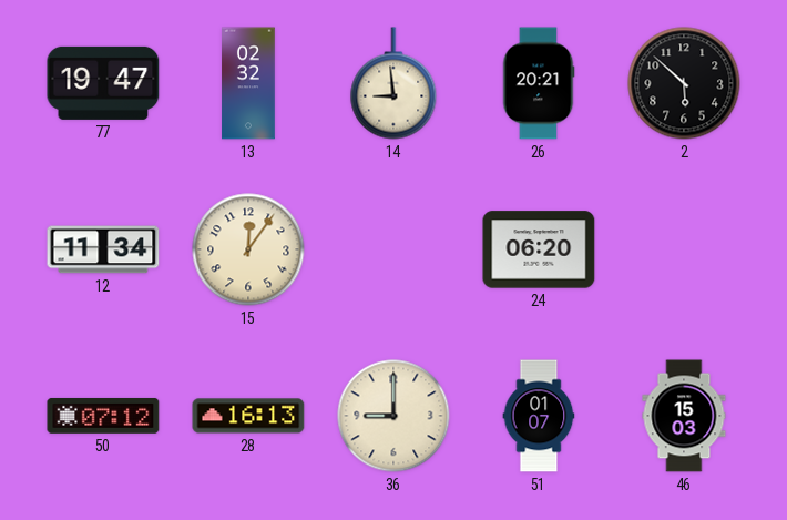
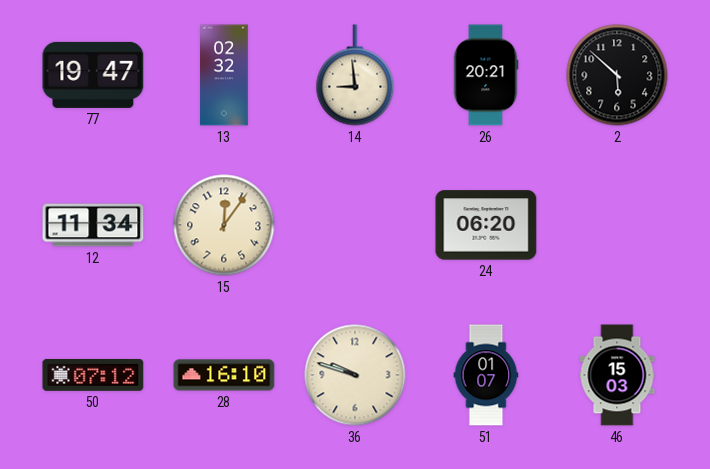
28: 16:13 -> 16:10 (224, 375)
36: 9:00 -> 9:48 (355, 375)
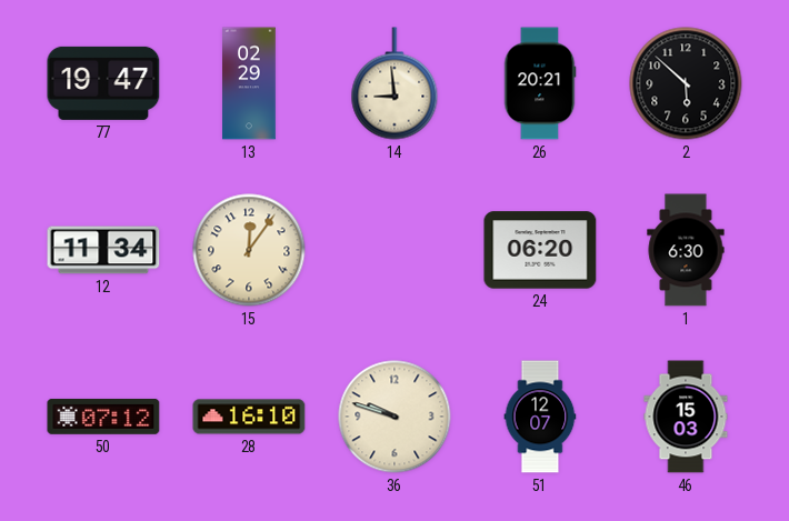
13: 02:32 -> 02:29 (249, 83)
1: none -> 6:30 (686, 250)
51: 01:07 -> 12:07 (540, 417)
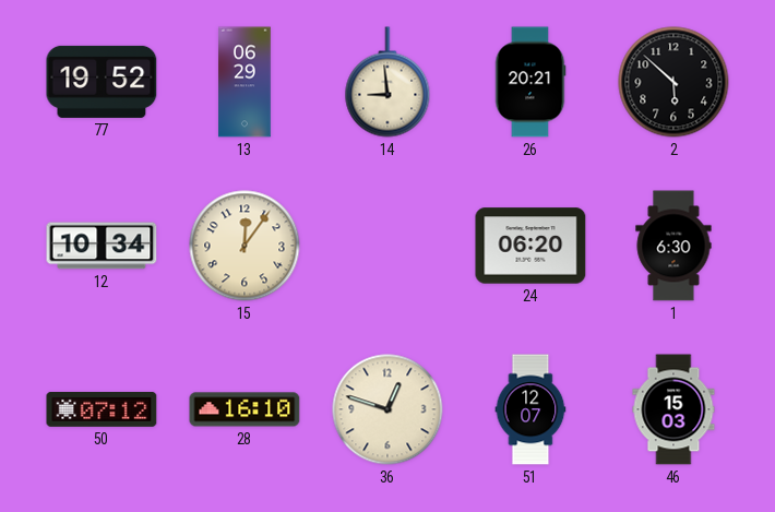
77: 19:47 -> 19:52 (102, 82)
13: 02:29 -> 06:29 (245, 82)
12: 11:34 -> 10:34 (102, 246)
36: 9:48 -> 12:48 (388, 409)
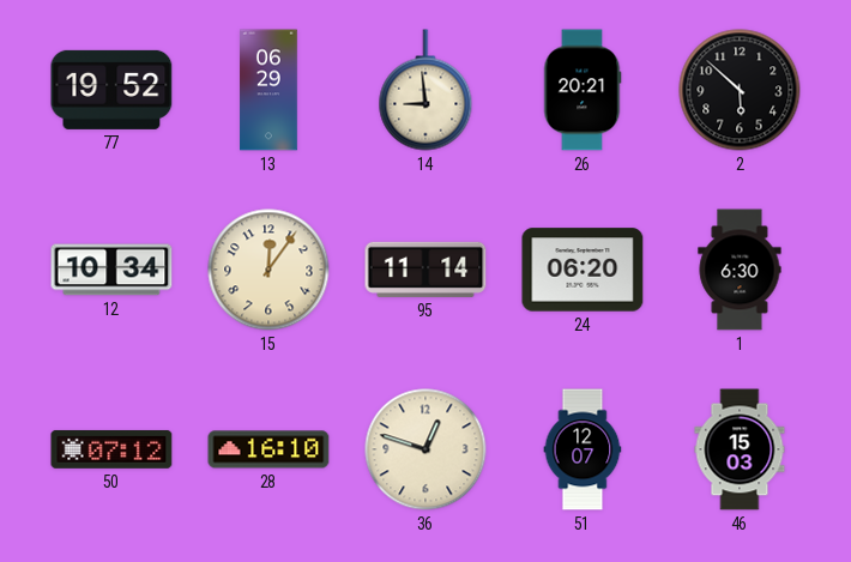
95: none -> 11:14 (425, 270)
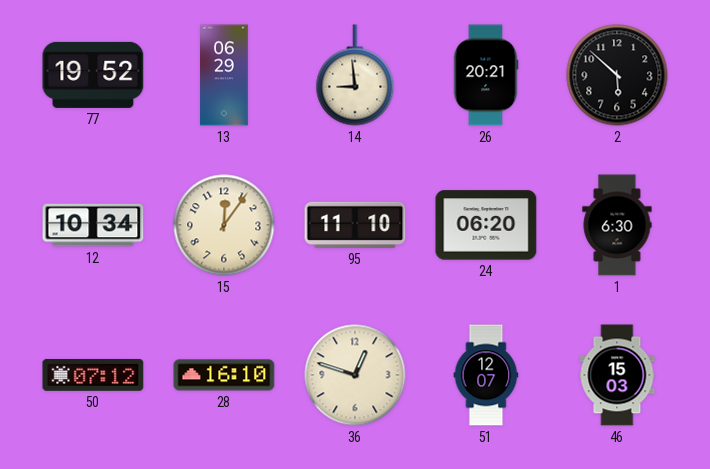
95: 11:14 -> 11:10 (355, 225)
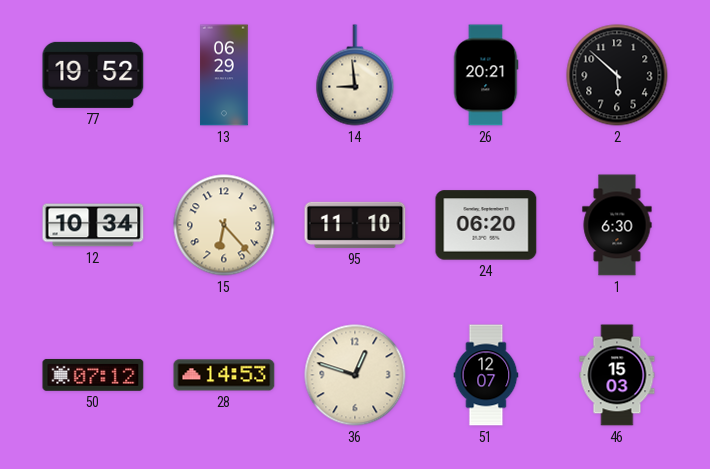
15: 12:06 -> 6:23 (224, 225)
28: 16:10 -> 14:53 (224, 375)
